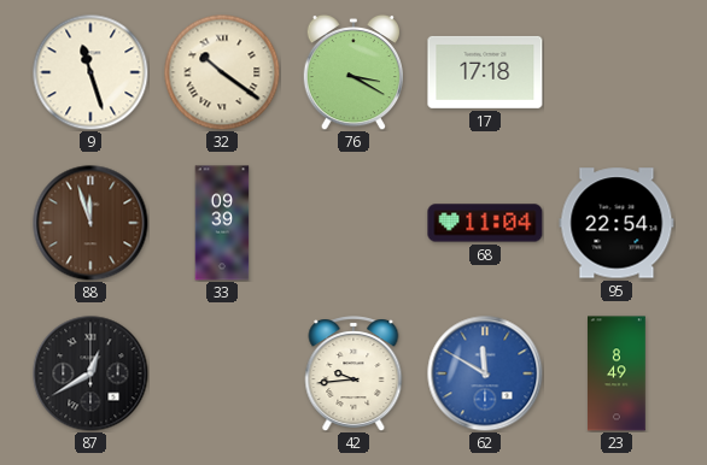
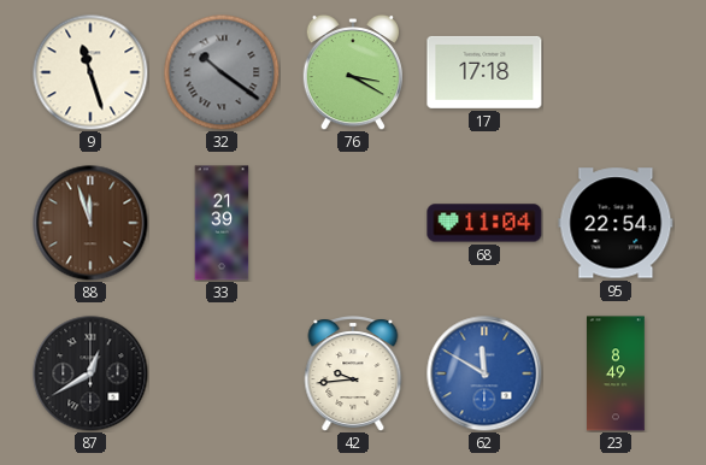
32 dial: cream -> grey (222, 72)
33: 09:39 -> 21:39 (222, 223)
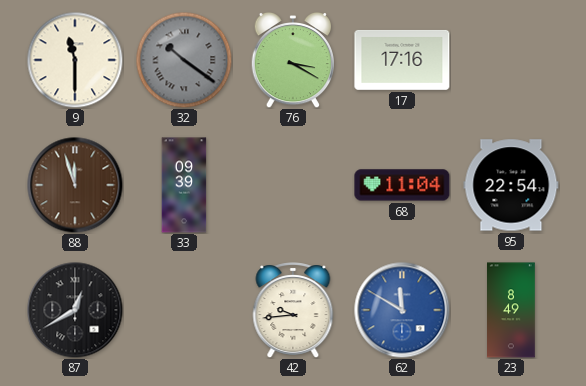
9: 11:27 -> 11:30 (75, 60)
17: 17:18 -> 17:16 (402, 60)
33: 21:39 -> 09:39 (184, 185)
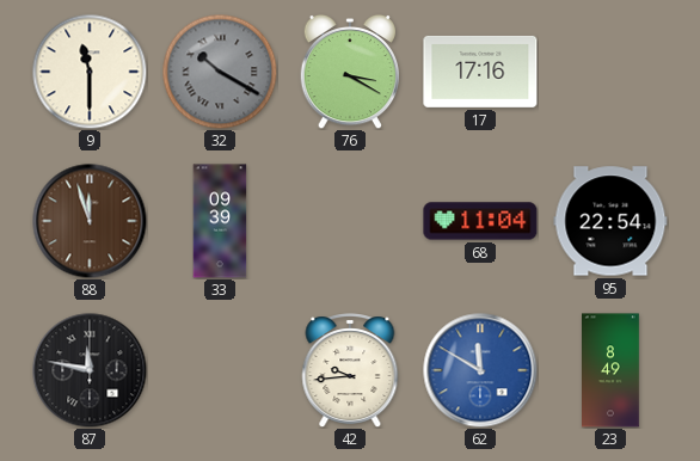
32: 10:21 -> 10:20 (220, 72)
87: 12:40 -> 11:47 (90, 370)
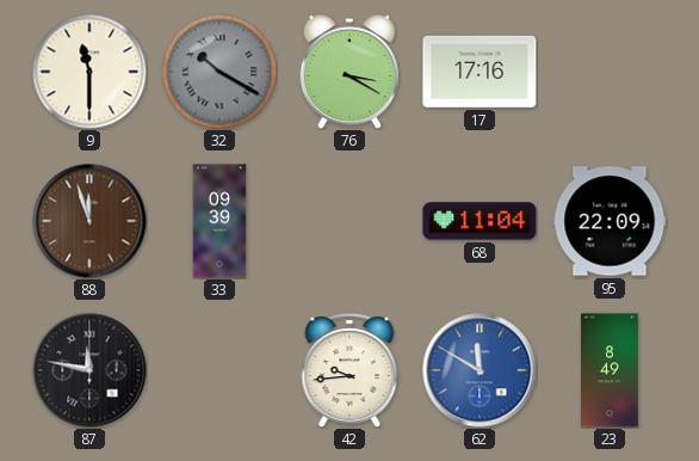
95: 22:54 -> 22:09 (610, 221)
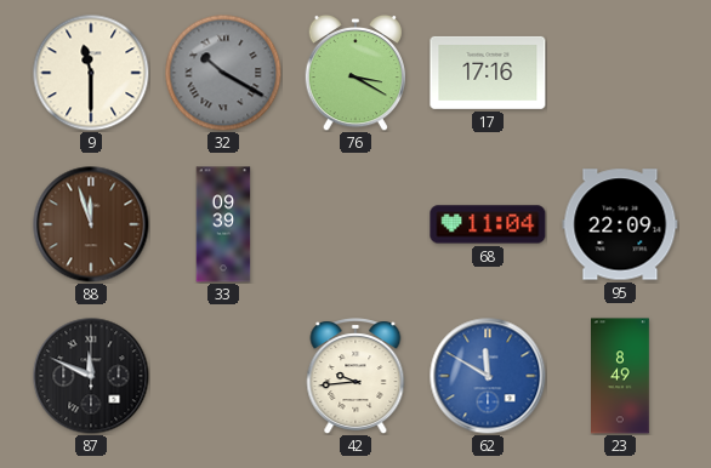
87: 11:47 -> 11:49 (91, 376)
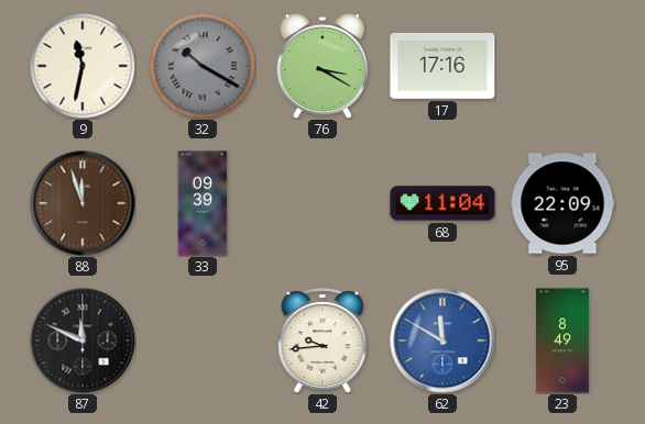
9: 11:30 -> 11:32 (83, 66)
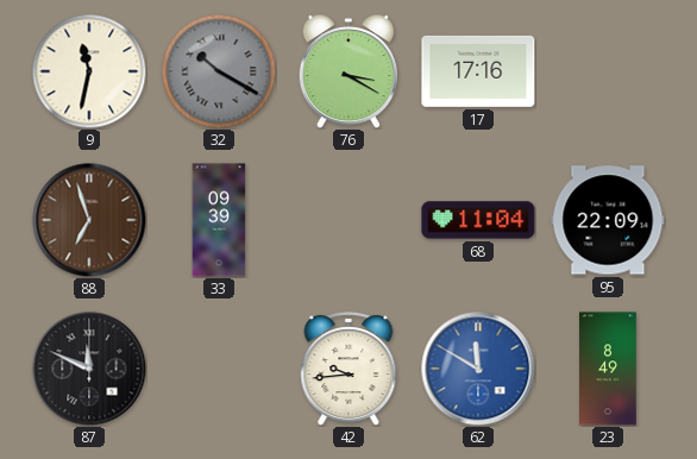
88: 11:57 -> 6:57 (89, 220)
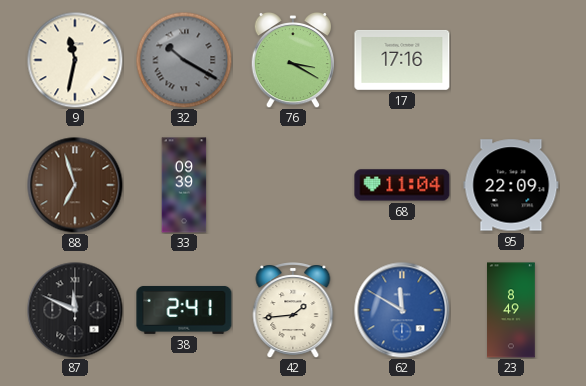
38: none -> 2:41 (184, 310)
42: 9:44 -> 1:44 (293, 310)
